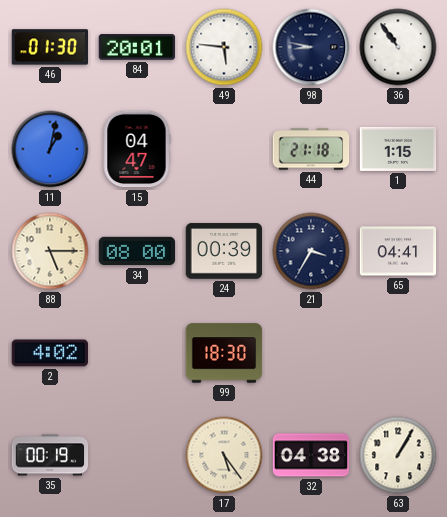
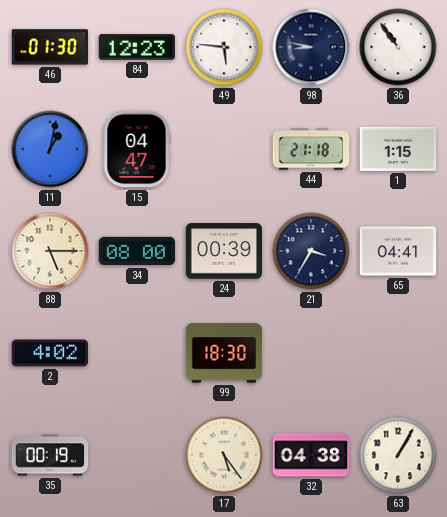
84: 20:01 -> 12:23 (137, 47)
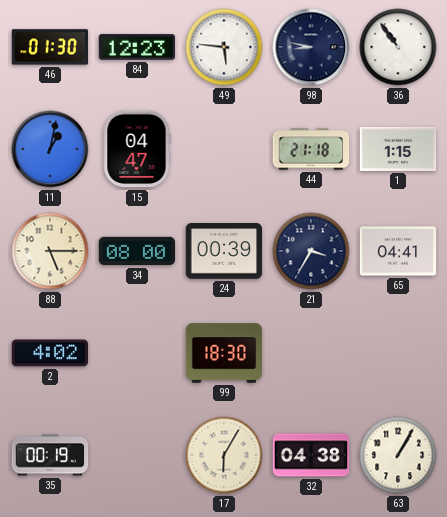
17: 5:24 -> 6:05 (224, 455)
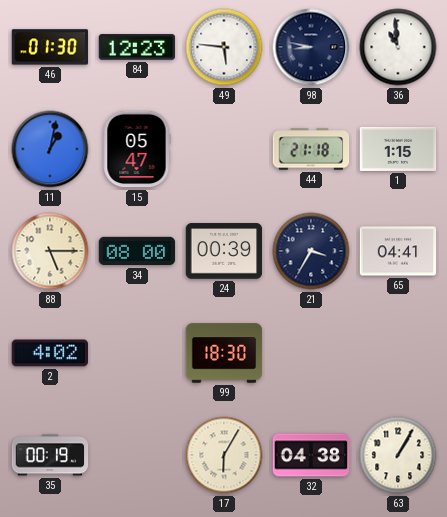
36: 10:54 -> 10:59 (398, 47)
15: 04:47 -> 05:47 (137, 149)
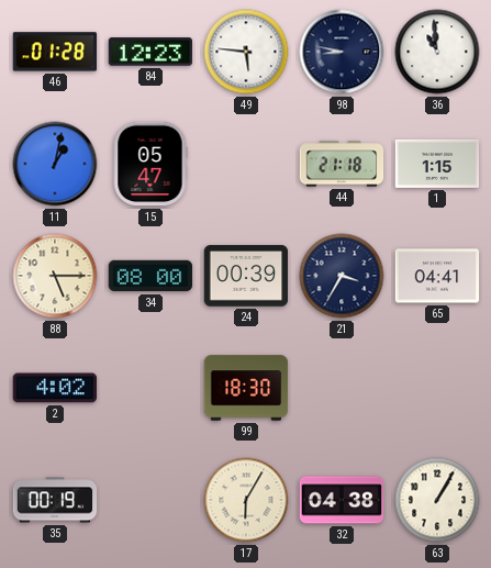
46: 01:30 -> 01:28 (55, 52)
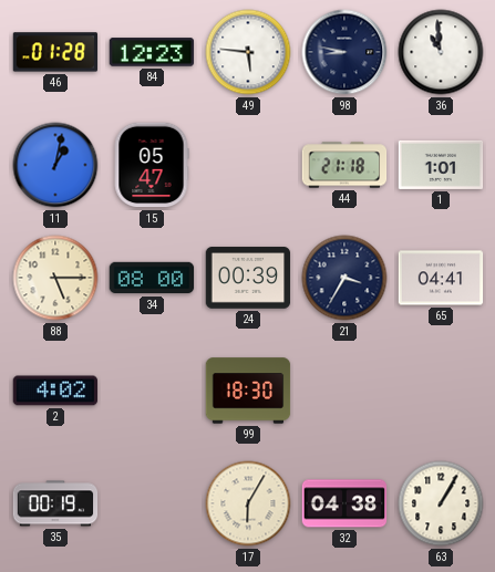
1: 1:15 -> 1:01 (441, 165)
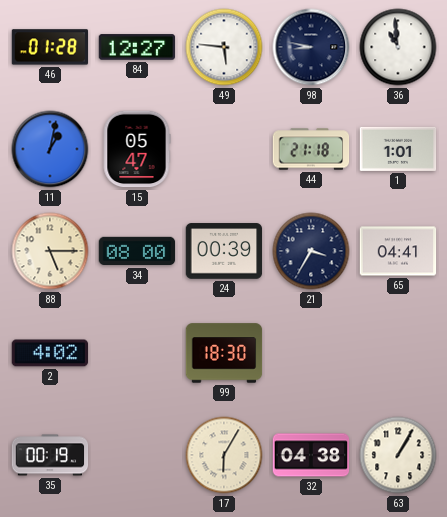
84: 12:23 -> 12:27 (137, 47)
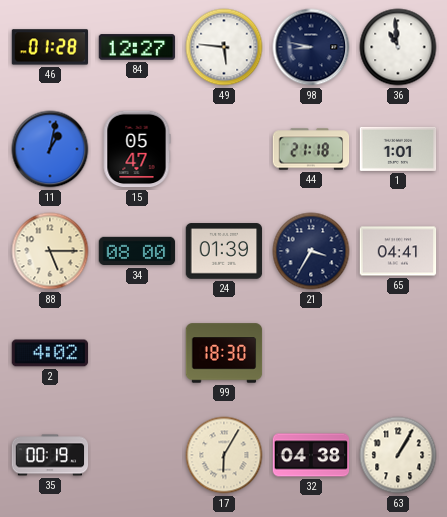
24: 00:39 -> 01:39 (224, 251)
